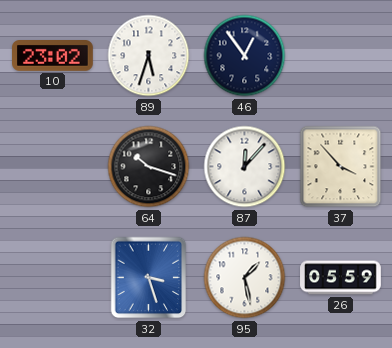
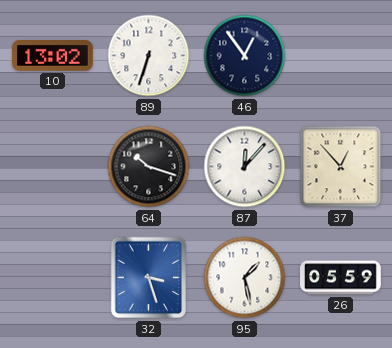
10: 23:02 -> 13:02 (53, 56)
89: 5:33 -> 6:33 (149, 56)
37: 3:53 -> 12:53 (341, 167)
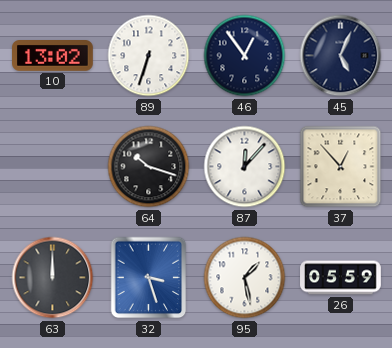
45: none -> 5:04 (341, 56)
63: none -> 12:00 (53, 278)
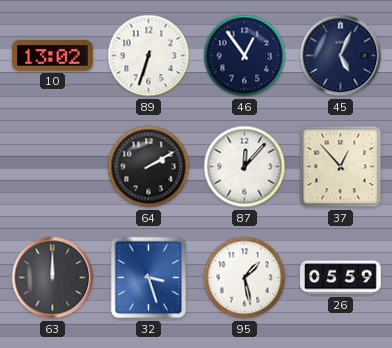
64: 10:18 -> 2:10 (149, 167)
